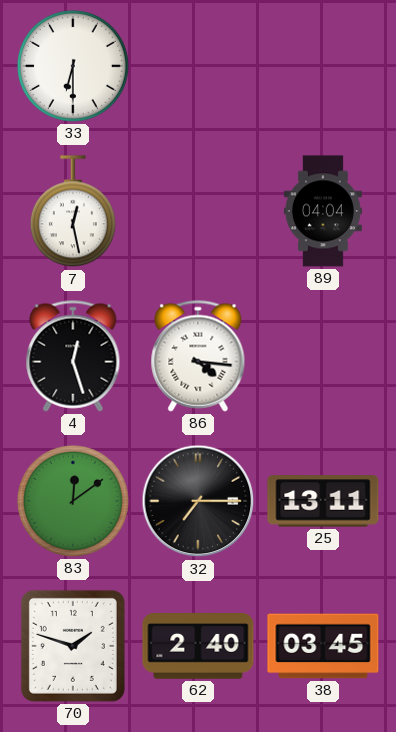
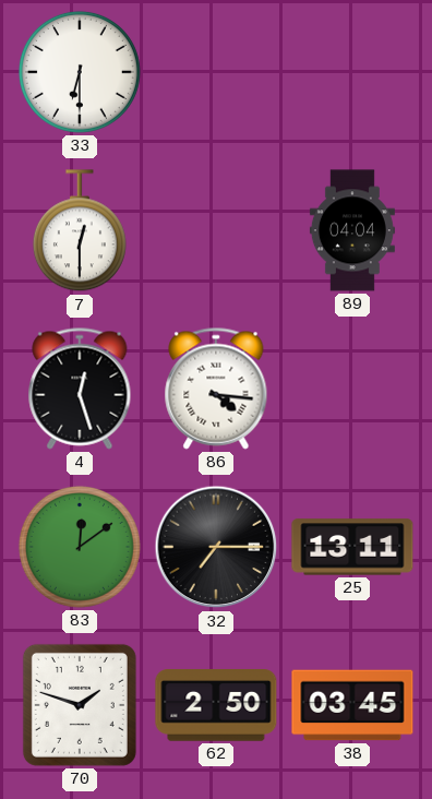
7: 12:28 -> 12:30 (80, 231)
62: 2:40 -> 2:50 (216, 706)
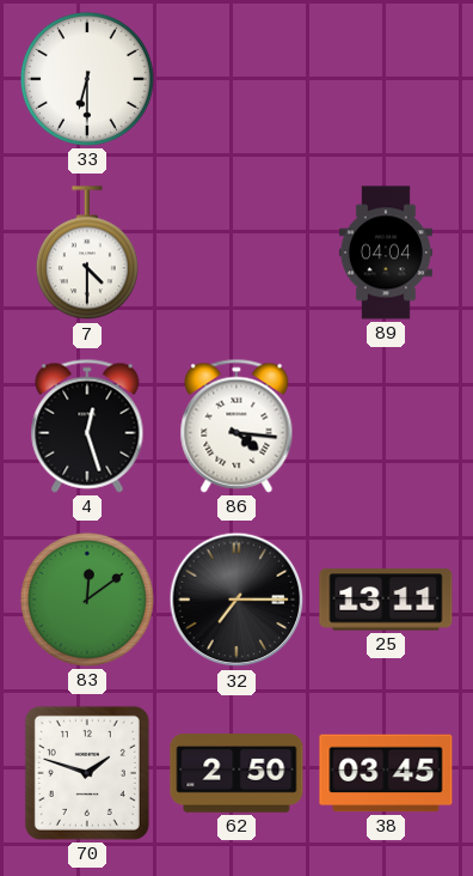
7: 12:30 -> 4:30 (87, 254)
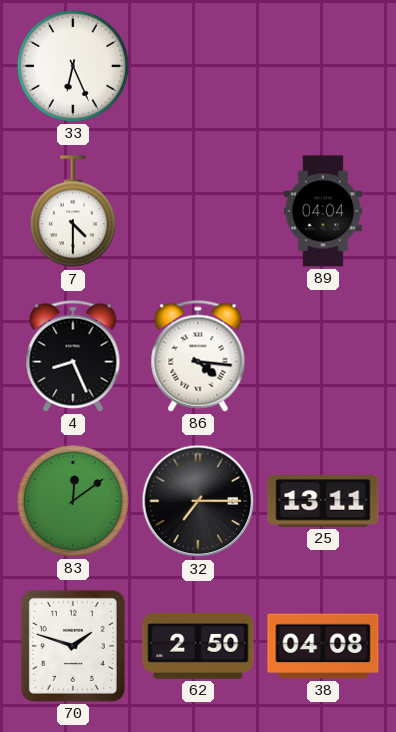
33: 6:30 -> 6:26 (73, 66)
4: 12:27 -> 8:26 (73, 356)
38: 03:45 -> 04:08 (323, 646)
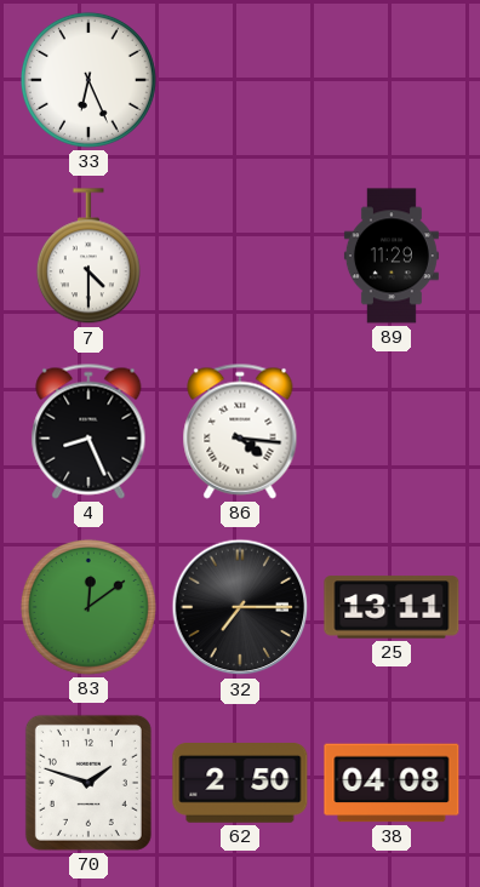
89: 04:04 -> 11:29 (392, 256)
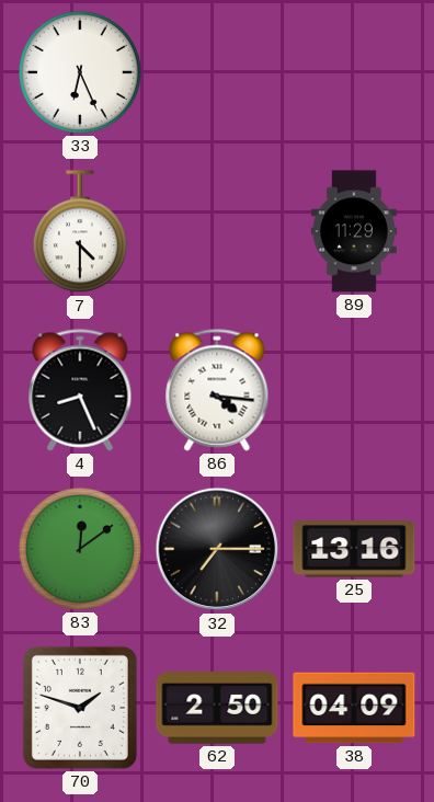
25: 13:11 -> 13:16 (354, 549)
38: 04:08 -> 04:09 (354, 708)
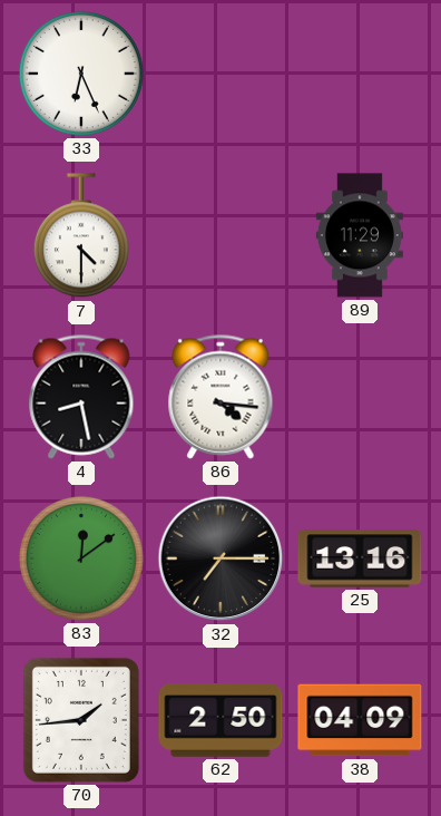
4: 8:26 -> 8:28 (81, 397)
70: 1:48 -> 1:44 (81, 720)
